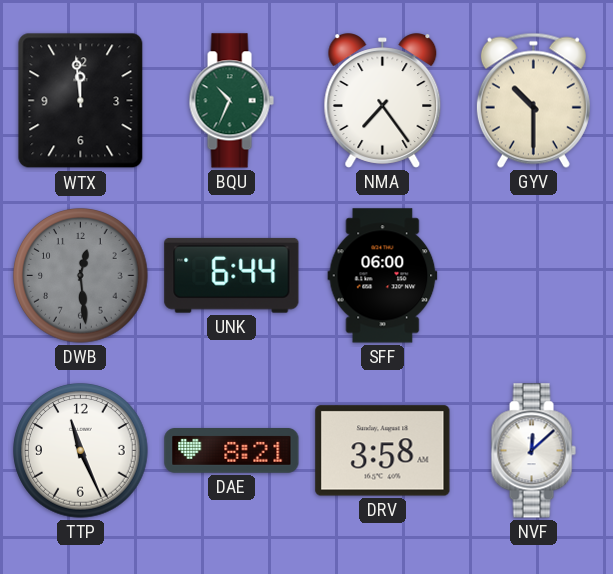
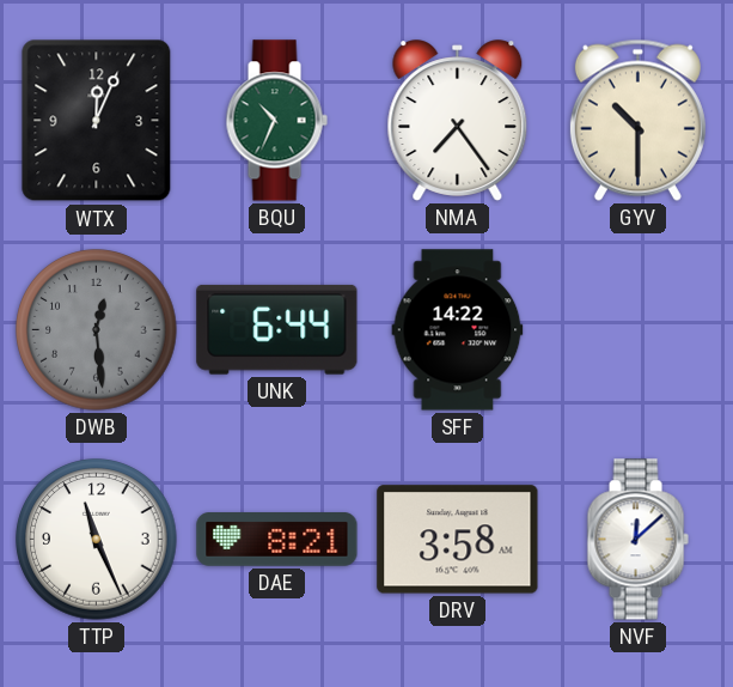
WTX: 11:59 -> 12:04 (97, 121)
SFF: 06:00 -> 14:22 (458, 330)
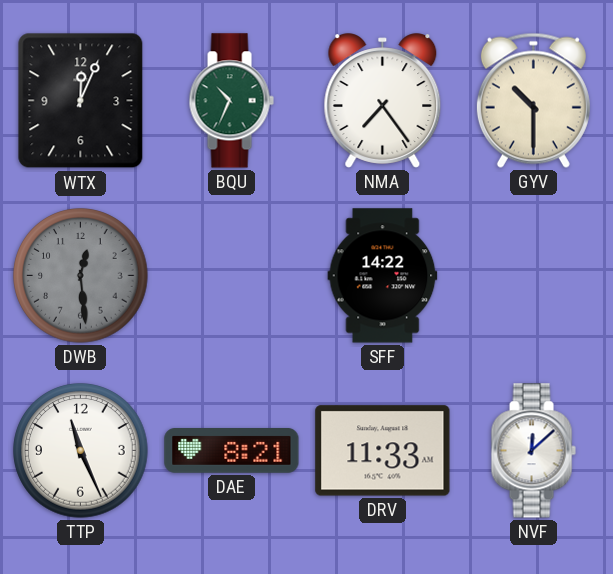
UNK: 6:44 -> none (277, 329)
DRV: 3:58 -> 11:33 (383, 451)
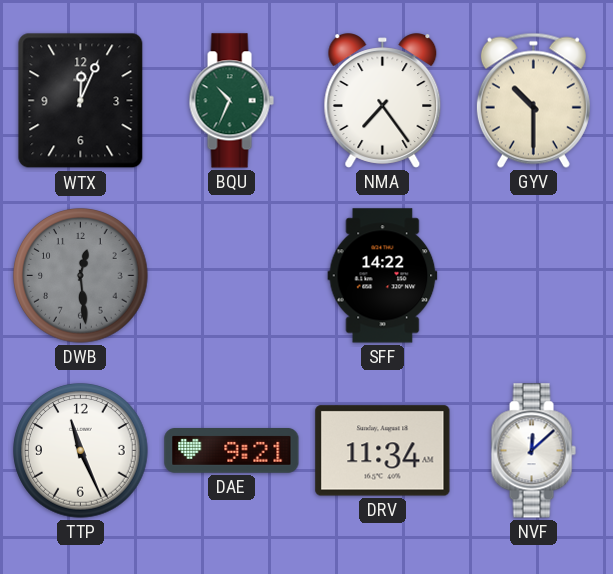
DAE: 8:21 -> 9:21 (232, 451)
DRV: 11:33 -> 11:34 (383, 451)
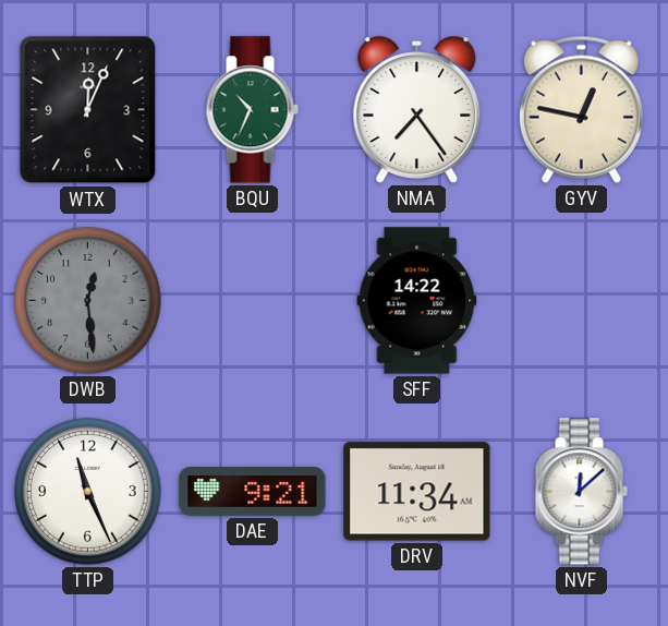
GYV: 10:30 -> 12:47 (581, 109)
